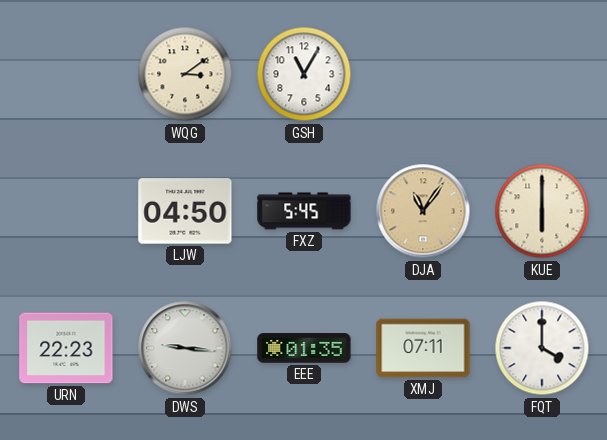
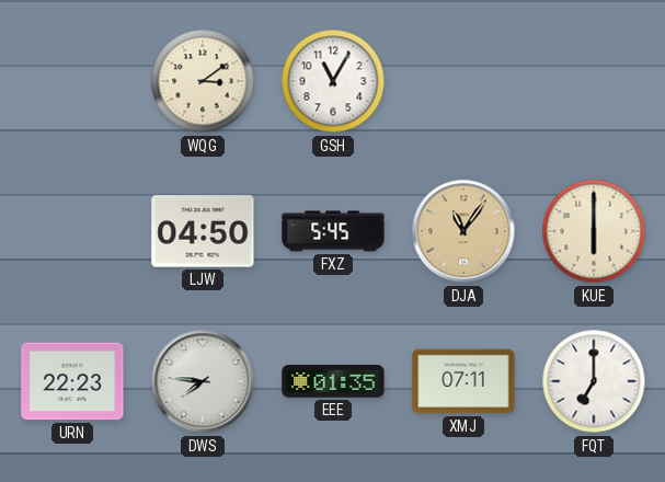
DWS: 9:16 -> 7:46 (203, 381)
FQT: 4:00 -> 7:00 (594, 381)
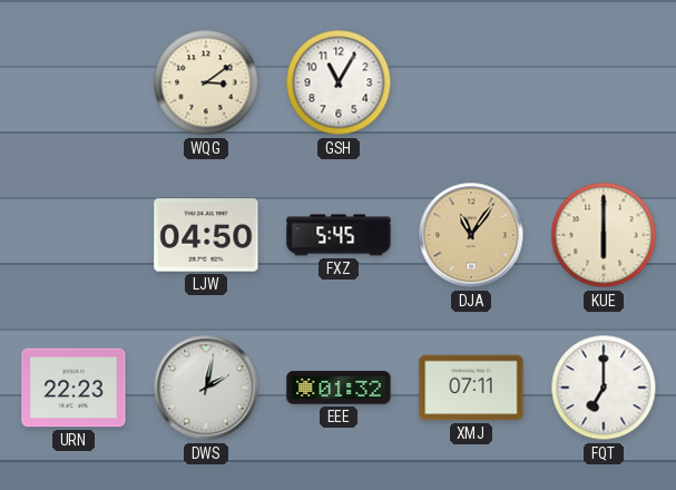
DWS: 7:46 -> 2:02 (206, 388)
EEE: 01:35 -> 01:32 (339, 388)
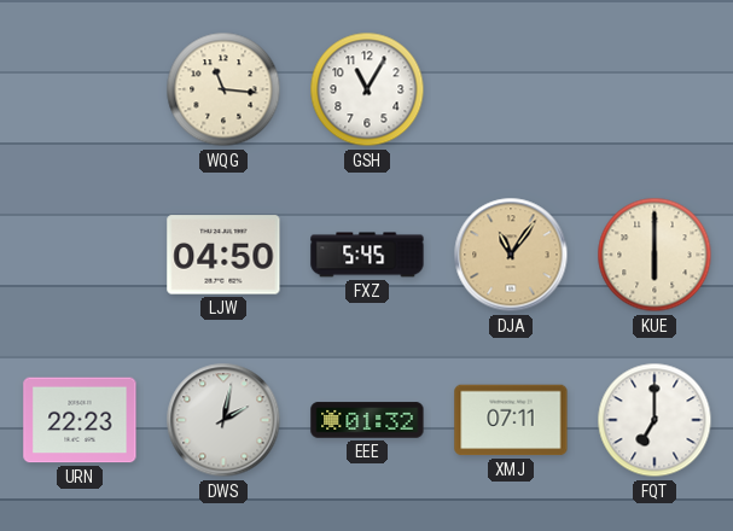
WQG: 3:09 -> 11:16 (223, 89)
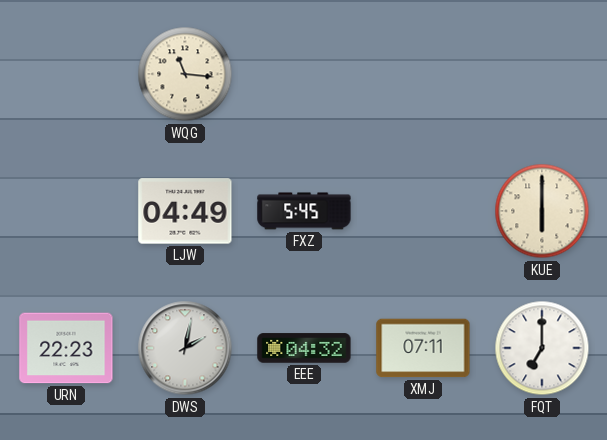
GSH: 11:05 -> none (367, 89)
LJW: 04:50 -> 04:49 (185, 211)
DJA: 11:06 -> none (511, 255)
EEE: 01:32 -> 04:32 (304, 348)
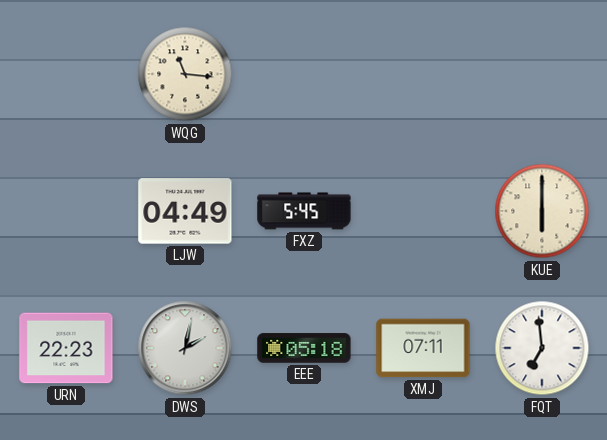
EEE: 04:32 -> 05:18 (304, 348)
FQT: 7:00 -> 6:59 (542, 348)
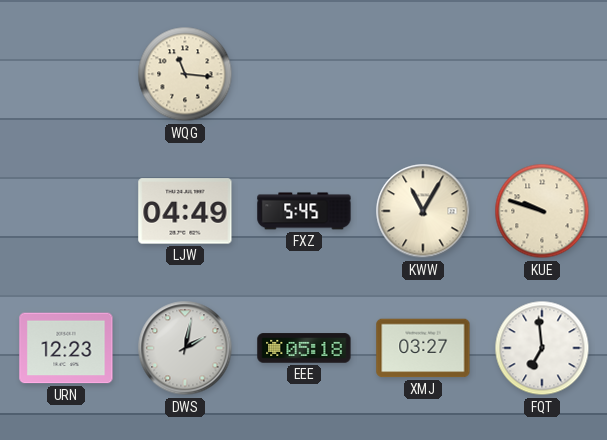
KWW: none -> 11:05 (423, 211)
KUE: 6:00 -> 9:48 (542, 211)
URN: 22:23 -> 12:23 (66, 348)
XMJ: 07:11 -> 03:27 (423, 348)
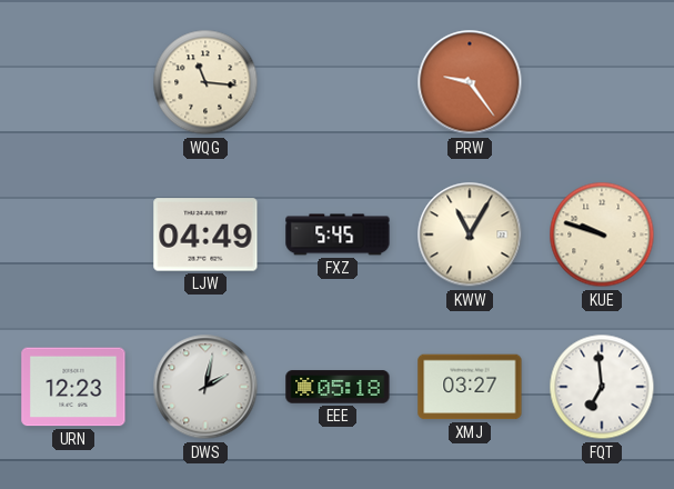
PRW: none -> 9:24 (470, 82)
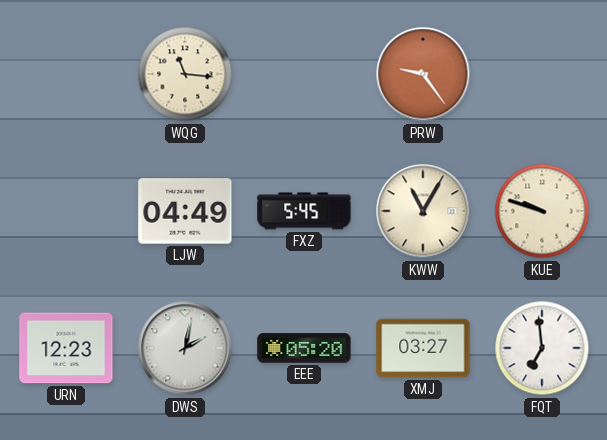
EEE: 05:18 -> 05:20 (304, 348)
